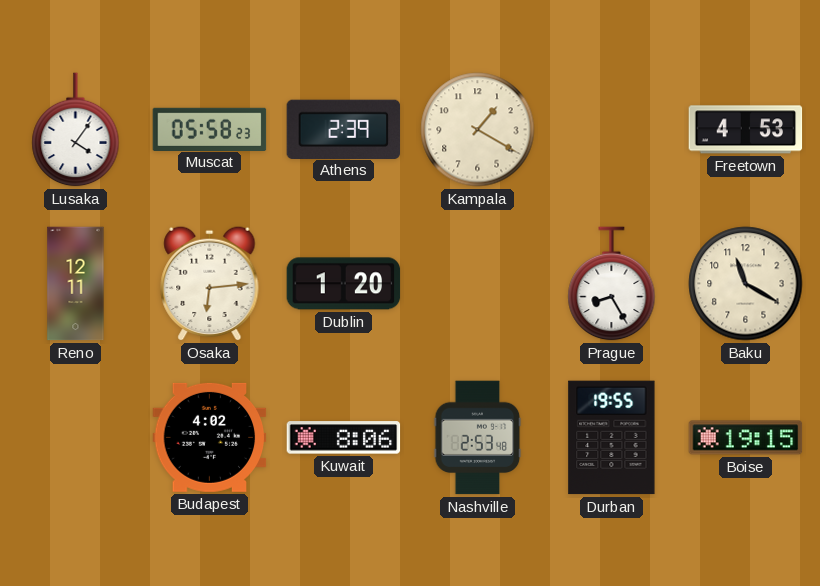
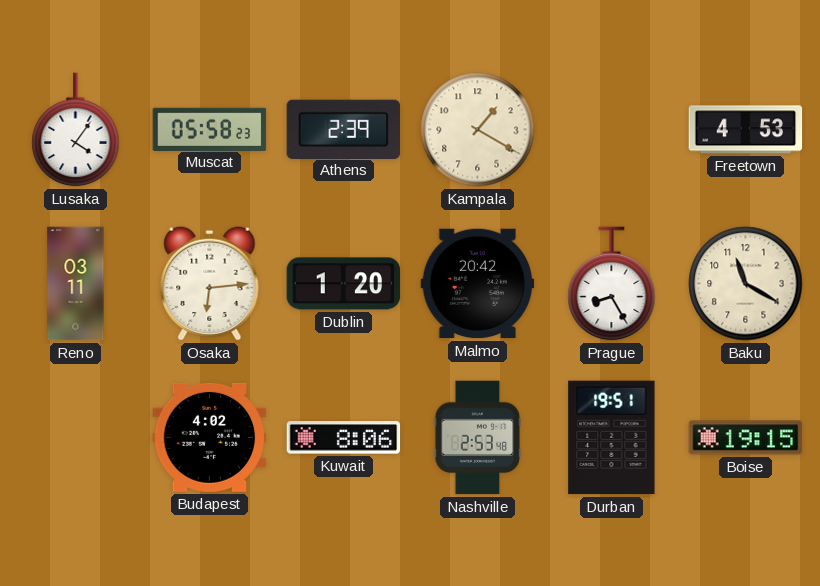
Reno: 12:11 -> 03:11 (76, 284)
Malmo: none -> 20:42 (478, 284)
Durban: 19:55 -> 19:51 (612, 438)
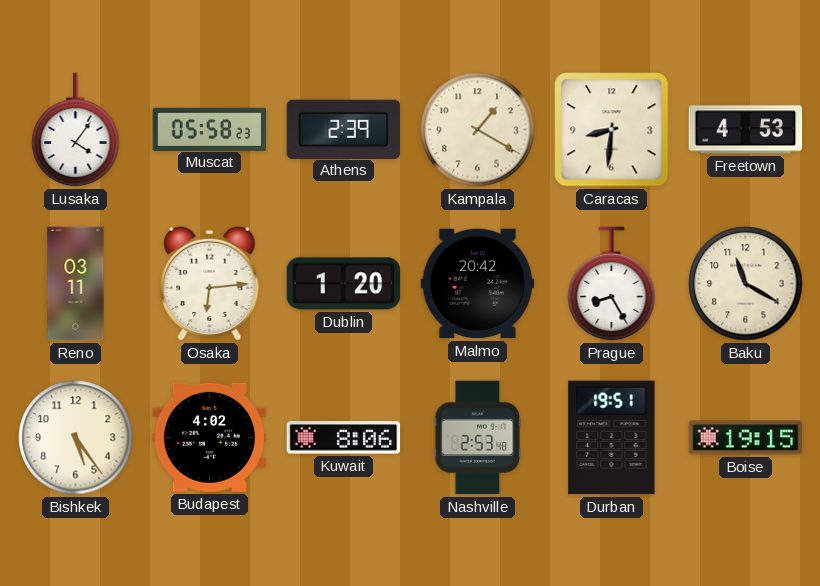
Caracas: none -> 8:31 (612, 130)
Bishkek: none -> 5:24 (76, 438)
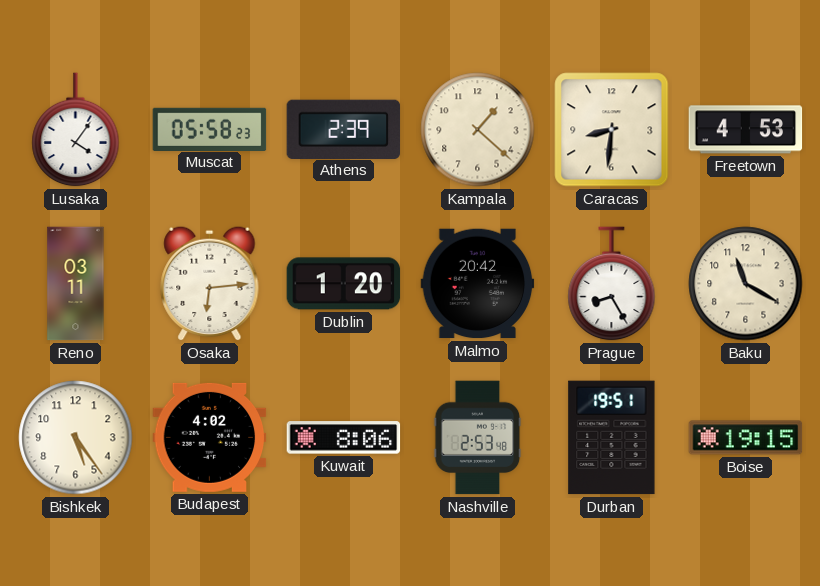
Kampala: 1:20 -> 1:22 (478, 130)
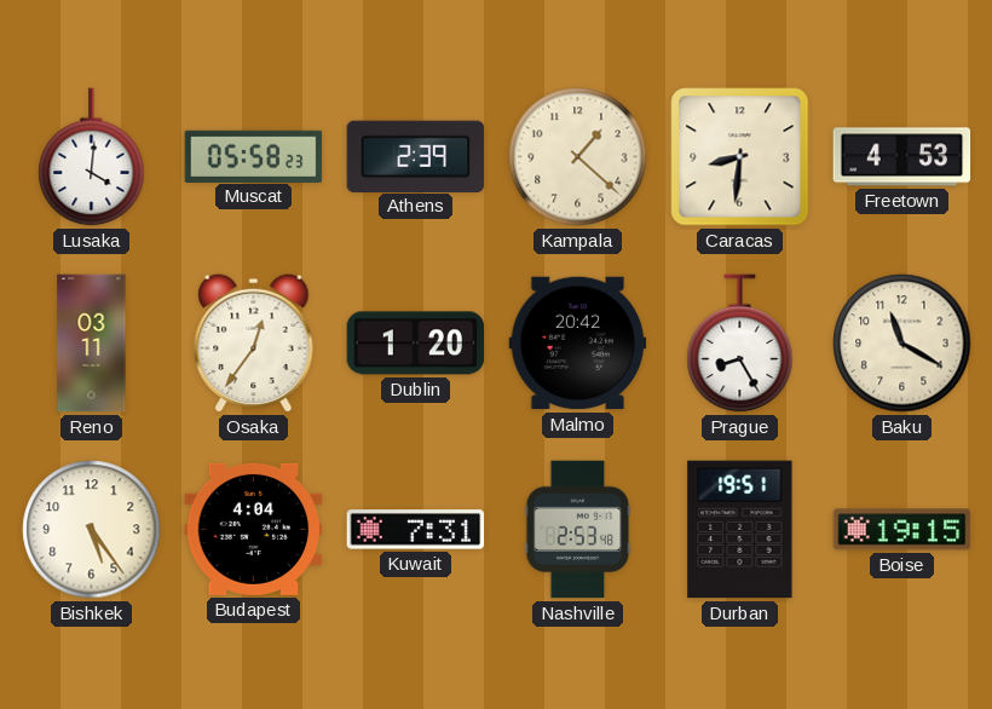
Lusaka: 4:06 -> 4:01 (92, 157)
Osaka: 6:14 -> 12:36 (254, 342)
Budapest: 4:02 -> 4:04 (254, 529)
Kuwait: 8:06 -> 7:31 (416, 530)
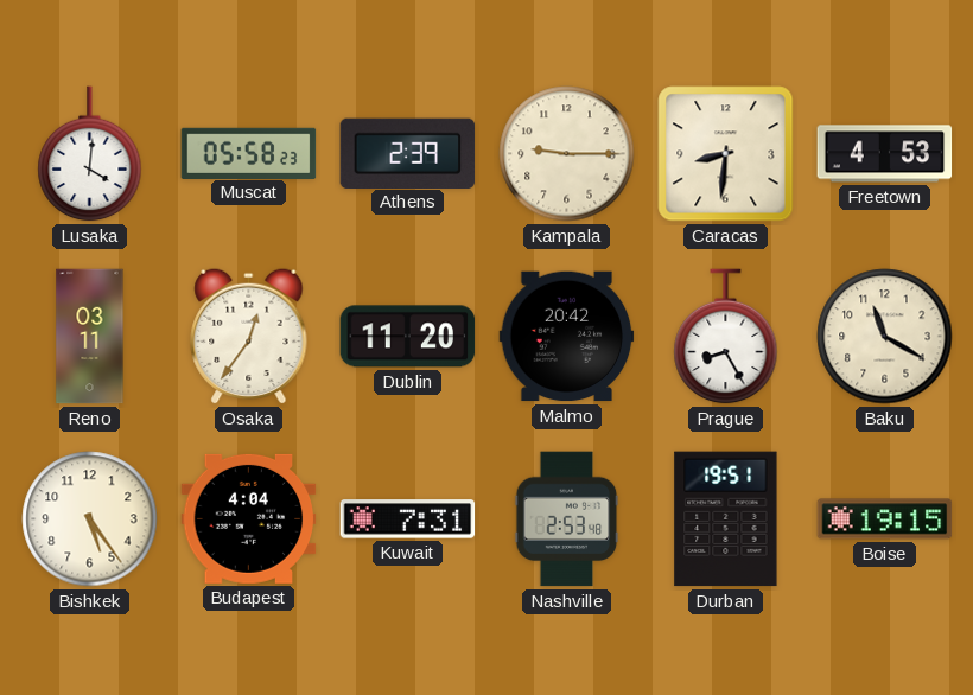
Kampala: 1:22 -> 9:15 (567, 154)
Dublin: 1:20 -> 11:20 (408, 337)
